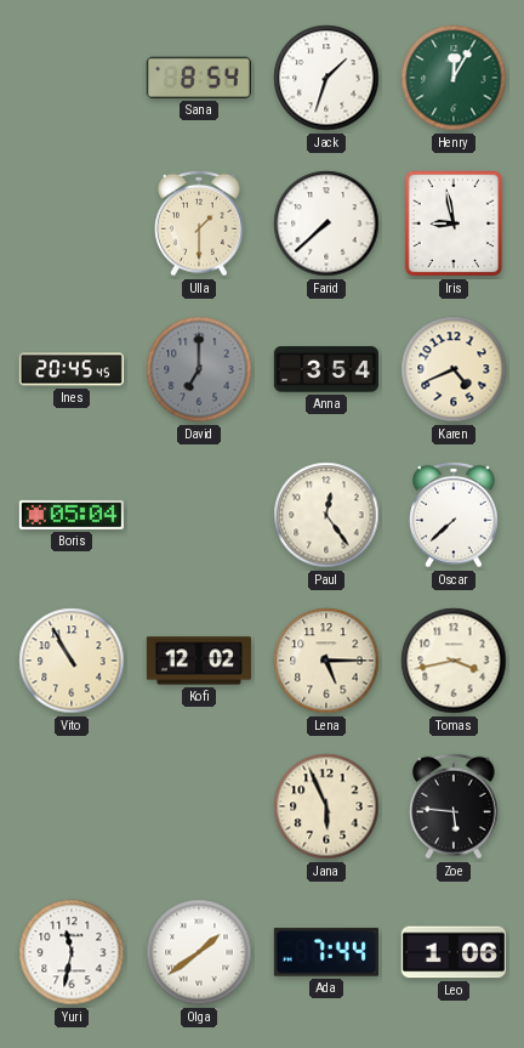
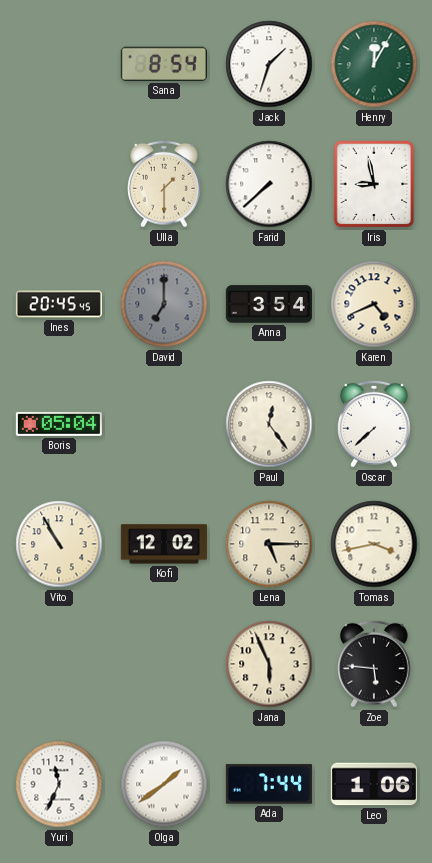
Yuri: 11:32 -> 11:34 (59, 784)
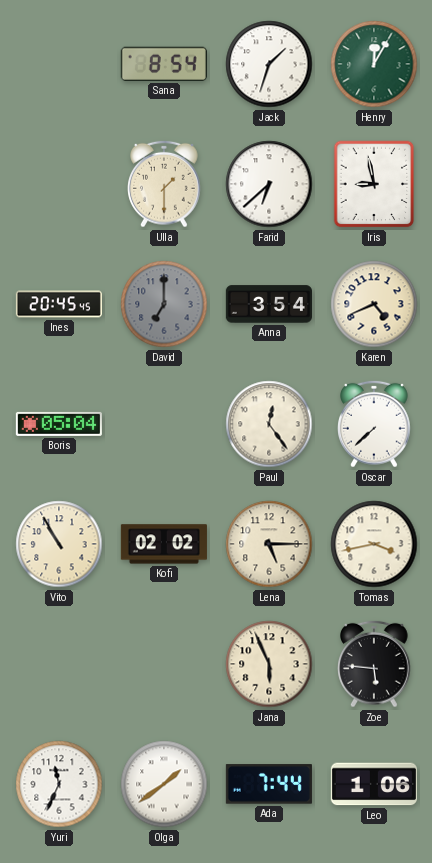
Farid: 7:38 -> 6:38 (269, 184)
Kofi: 12:02 -> 02:02 (164, 544)
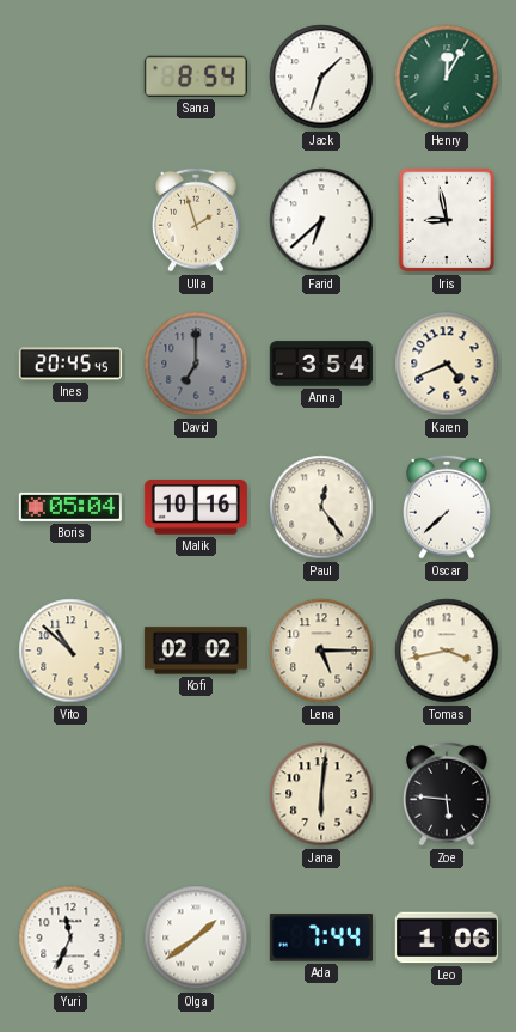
Ulla: 1:30 -> 1:57 (197, 220)
Malik: none -> 10:16 (196, 508)
Vito: 10:55 -> 10:52 (70, 651)
Jana: 5:56 -> 6:01 (321, 794)
